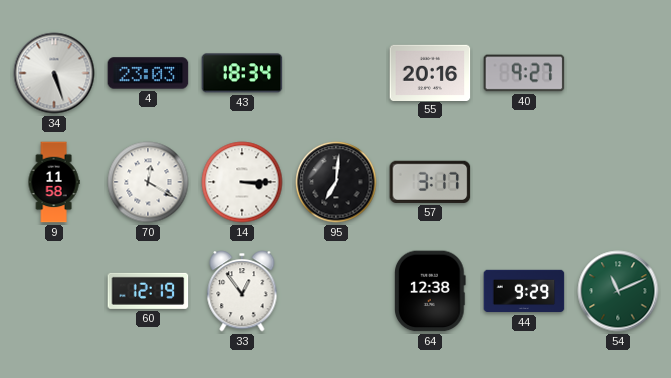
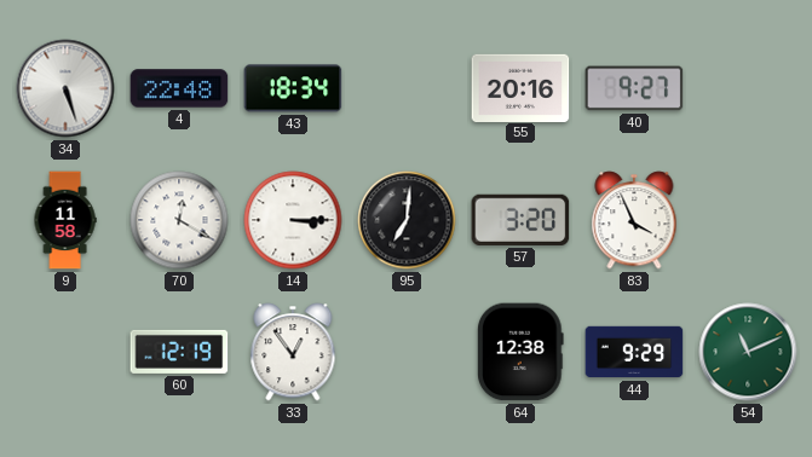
4: 23:03 -> 22:48 (179, 88)
57: 3:17 -> 3:20 (520, 220)
83: none -> 3:56 (634, 220)
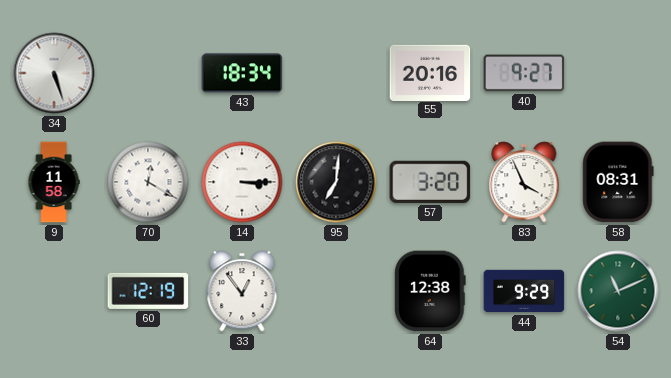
4: 22:48 -> none (179, 88)
58: none -> 08:31 (618, 182)
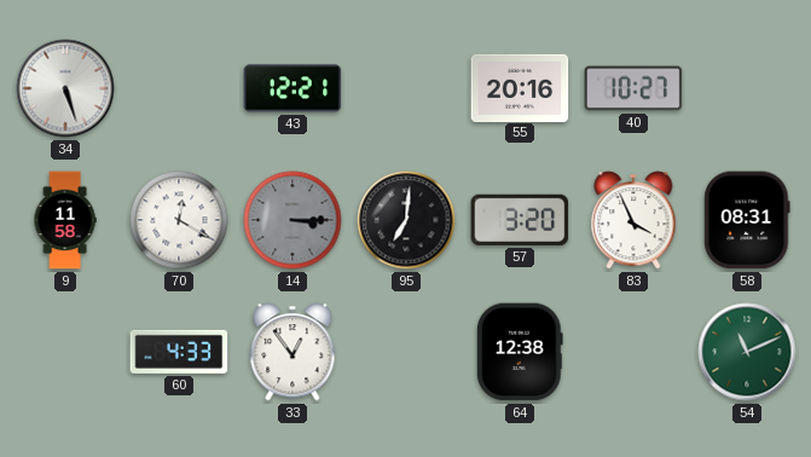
43: 18:34 -> 12:21 (292, 88)
40: 9:27 -> 10:27 (633, 88)
14 dial: white -> grey (292, 220)
60: 12:19 -> 4:33 (179, 352)
44: 9:29 -> none (524, 291)
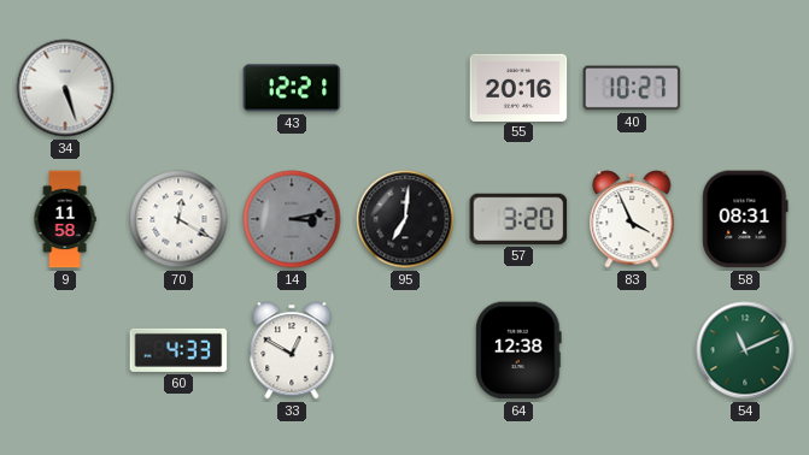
14: 3:15 -> 3:13 (292, 219)
33: 12:54 -> 12:50 (292, 350)
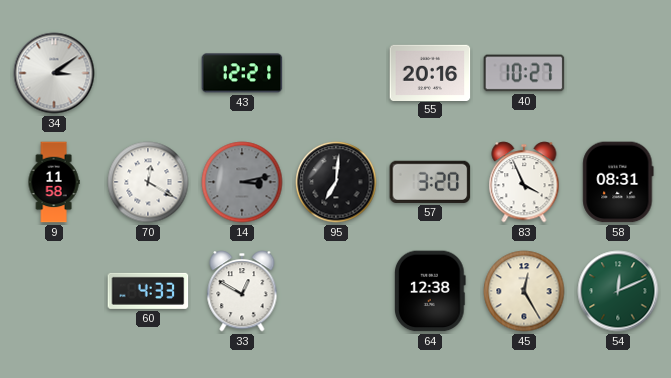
34: 5:27 -> 3:09 (54, 73)
45: none -> 12:25 (524, 291)
54: 11:11 -> 12:11 (618, 291)
